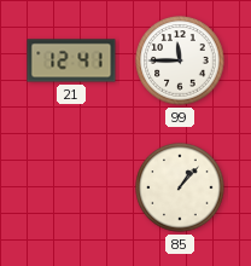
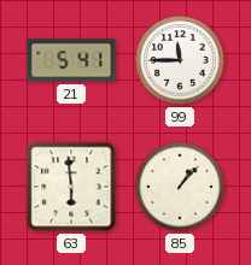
21: 12:41 -> 5:41 (71, 60)
63: none -> 5:59 (71, 187)
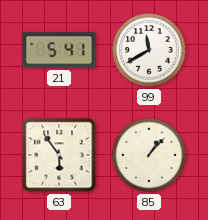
99: 11:45 -> 11:40 (149, 50)
63: 5:59 -> 5:54 (59, 155)
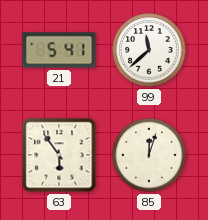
99: 11:40 -> 11:38 (149, 50)
85: 1:07 -> 12:03 (149, 155)
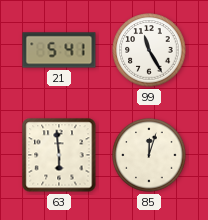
99: 11:38 -> 11:25 (149, 50)
63: 5:54 -> 5:59 (59, 155)
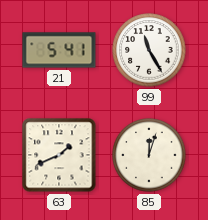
63: 5:59 -> 1:41 (59, 155)
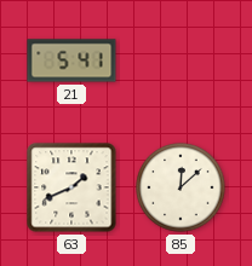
99: 11:25 -> none (149, 50)
85: 12:03 -> 12:08 (181, 187)
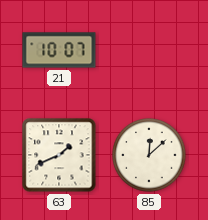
21: 5:41 -> 10:07 (59, 50)
